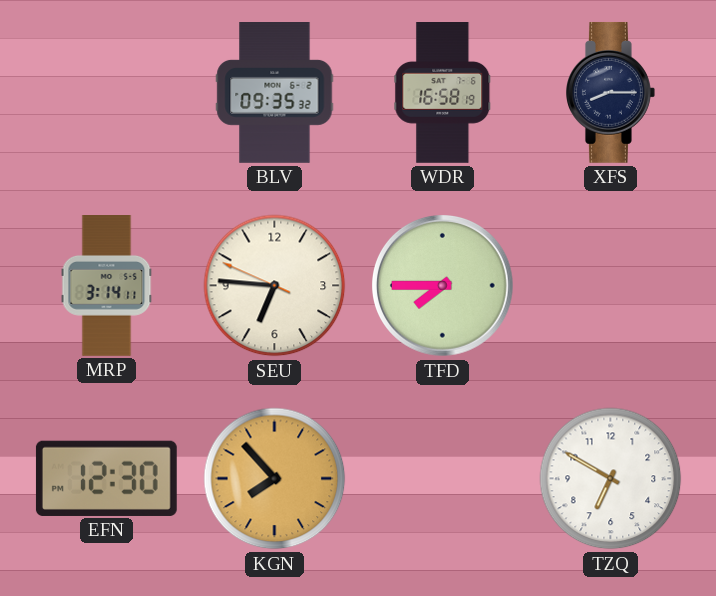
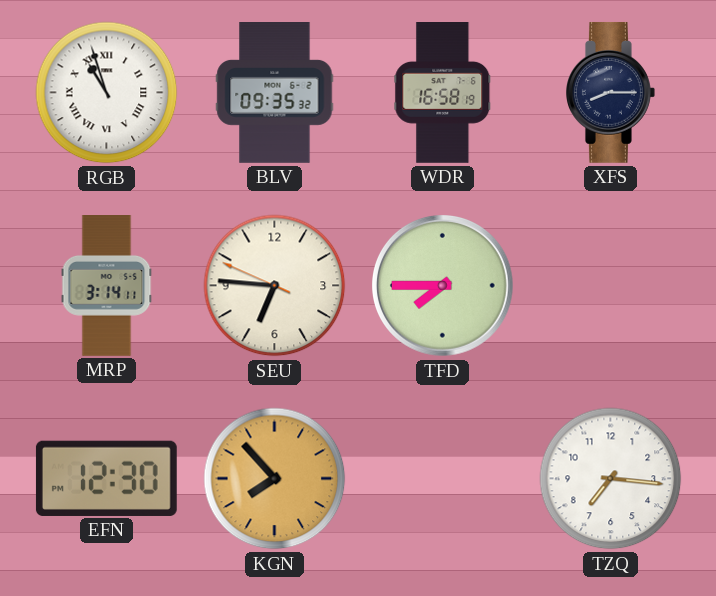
RGB: none -> 10:57 (107, 93)
TZQ: 6:50 -> 7:16 (611, 479)
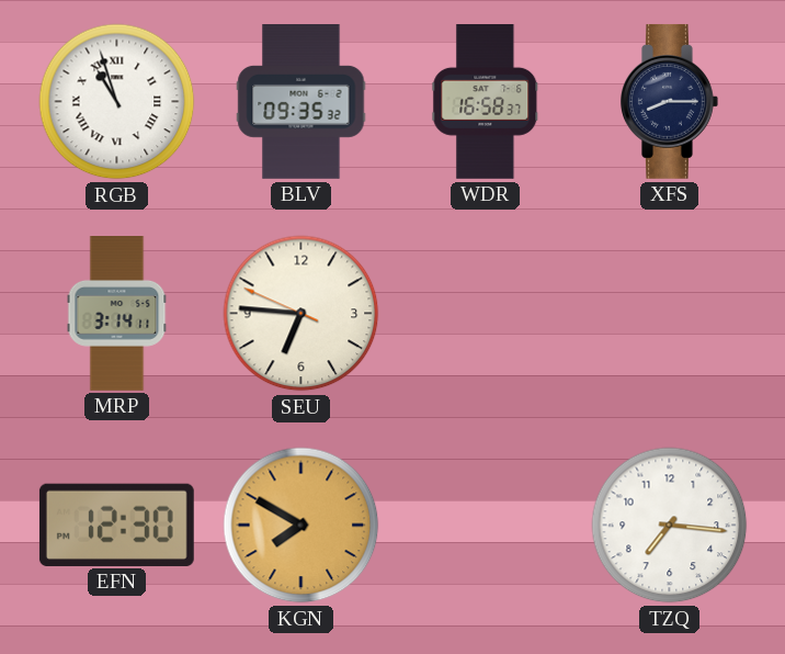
WDR: 16:58:19 -> 16:58:37 (486, 102)
TFD: 7:45 -> none (443, 286)
KGN: 7:53 -> 7:50 (302, 526)
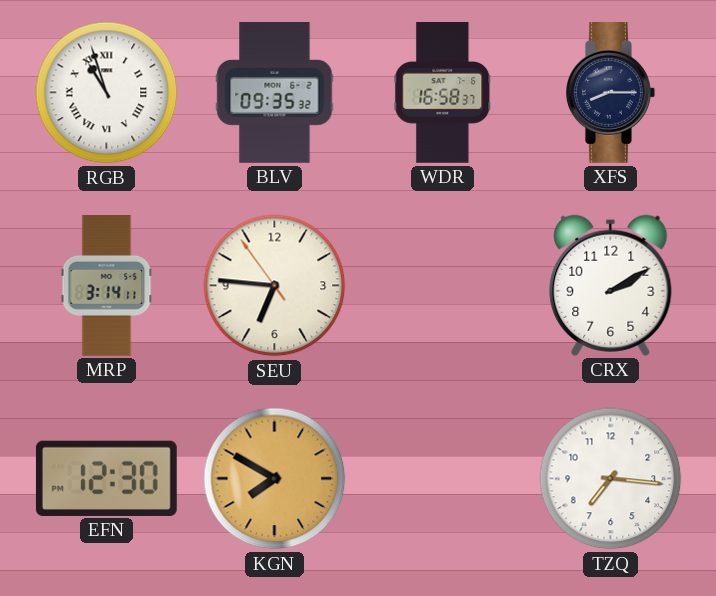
SEU: 6:45:49 -> 6:45:54 (275, 286)
CRX: none -> 2:10 (611, 285)
